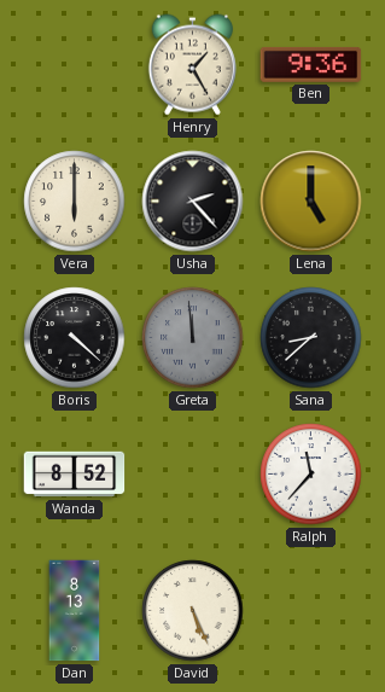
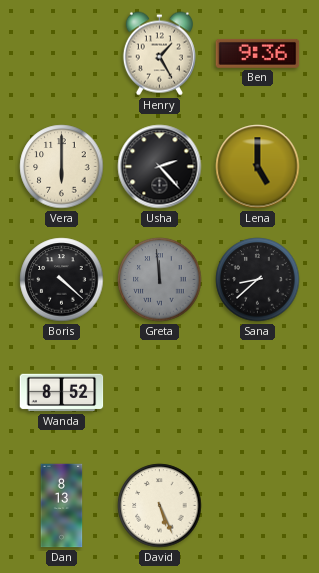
Ralph: 11:37 -> none (311, 475)
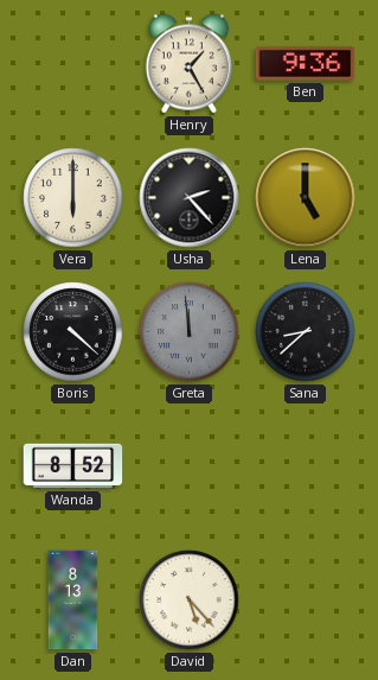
David: 5:26 -> 5:23 (190, 600)
